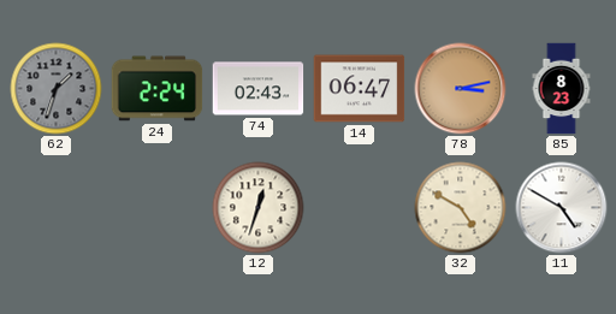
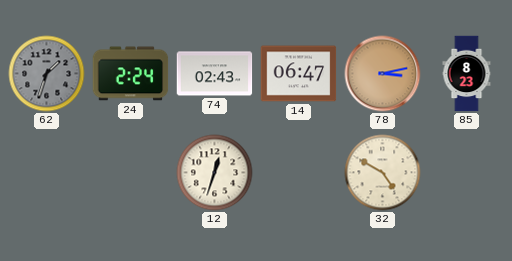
11: 4:50 -> none (562, 208)
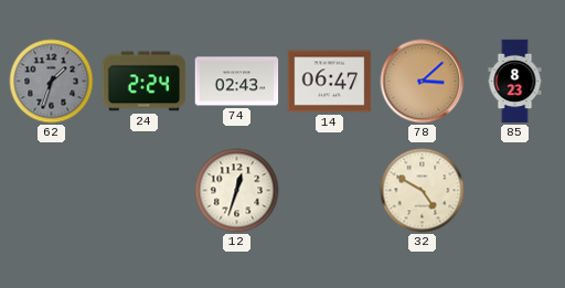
78: 3:13 -> 3:08 (423, 82)
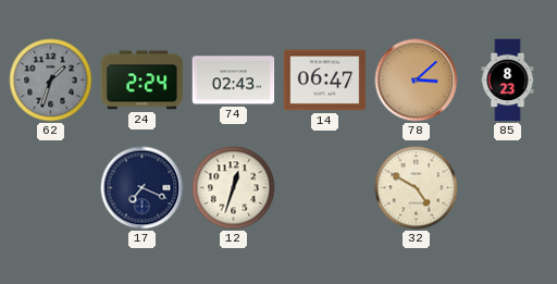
17: none -> 7:19 (143, 188)
